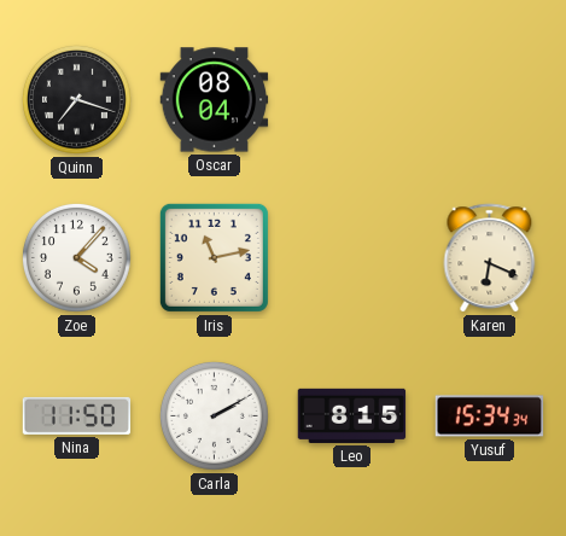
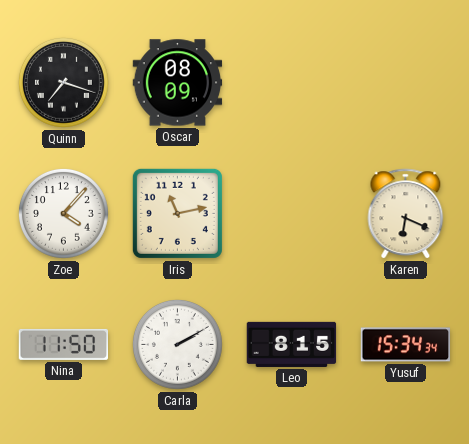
Oscar: 08:04 -> 08:09 (178, 83)
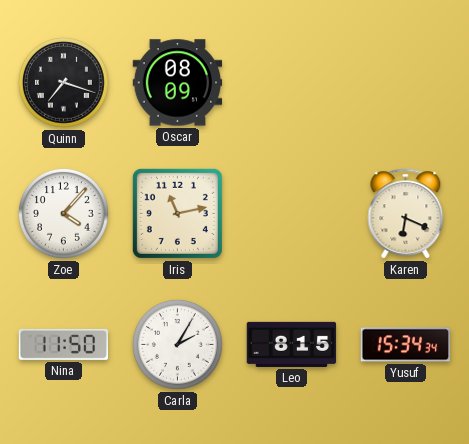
Carla: 2:10 -> 2:05 (177, 344)
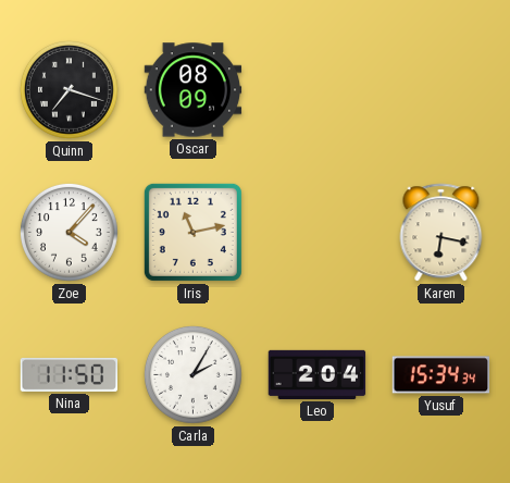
Karen: 6:19 -> 6:17 (441, 233)
Leo: 8:15 -> 2:04 (318, 374)
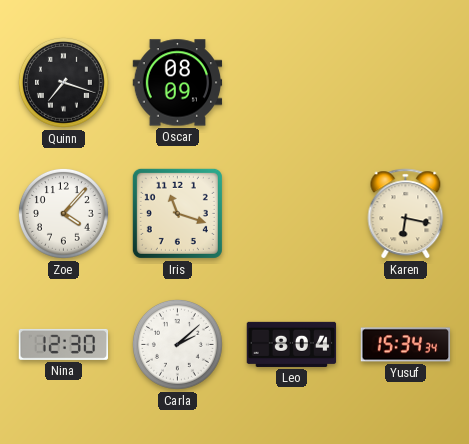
Iris: 11:13 -> 11:18 (177, 213)
Nina: 11:50 -> 12:30 (64, 344)
Carla: 2:05 -> 2:08 (177, 344)
Leo: 2:04 -> 8:04 (292, 344)
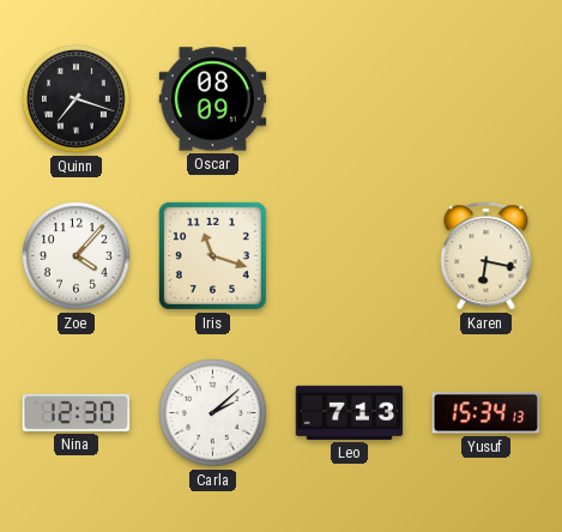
Leo: 8:04 -> 7:13 (350, 412)
Yusuf: 15:34:34 -> 15:34:13 (487, 413)
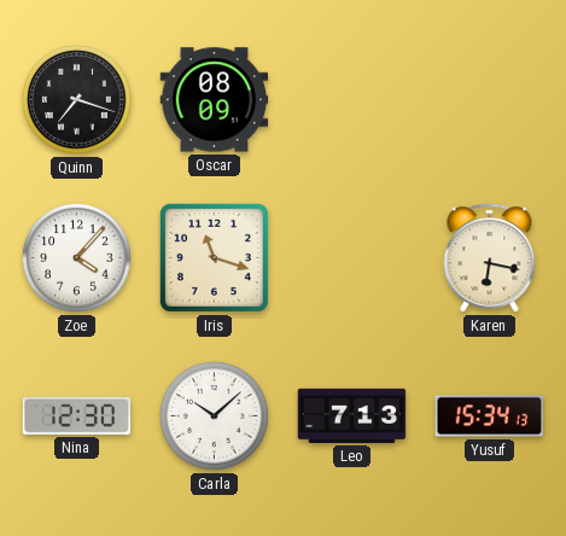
Carla: 2:08 -> 10:08 (214, 415)
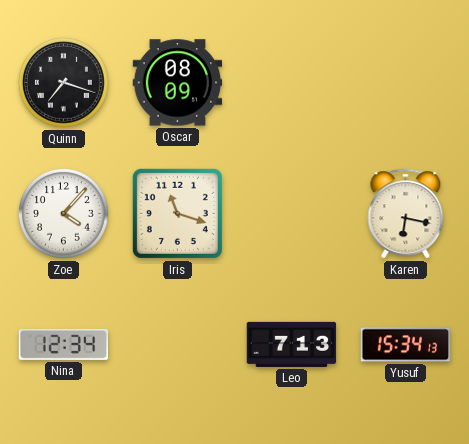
Nina: 12:30 -> 12:34 (64, 344)
Carla: 10:08 -> none (214, 415)
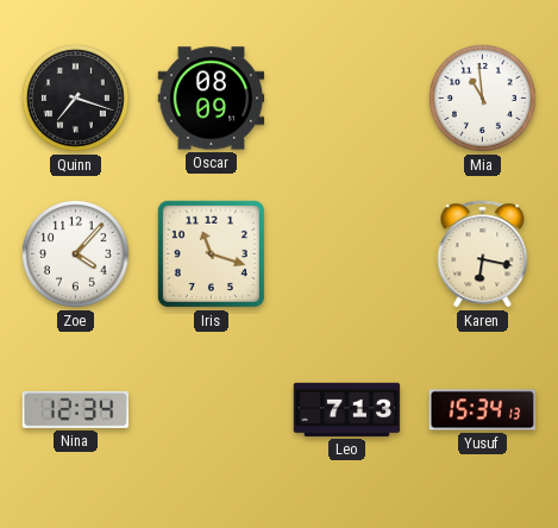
Mia: none -> 10:59 (482, 98)
